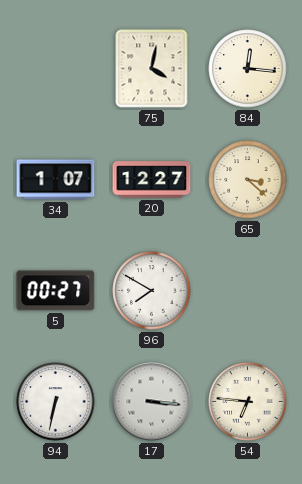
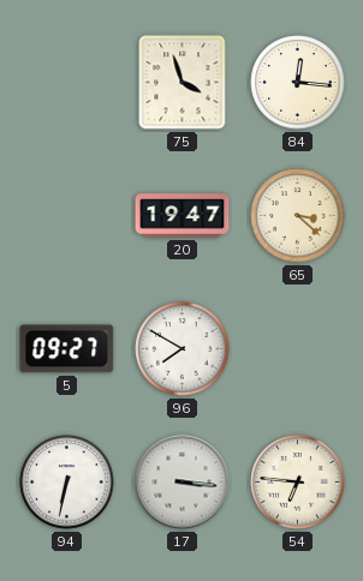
75: 4:02 -> 3:57 (183, 83)
34: 1:07 -> none (56, 180)
20: 12:27 -> 19:47 (183, 216)
5: 00:27 -> 09:27 (67, 349)
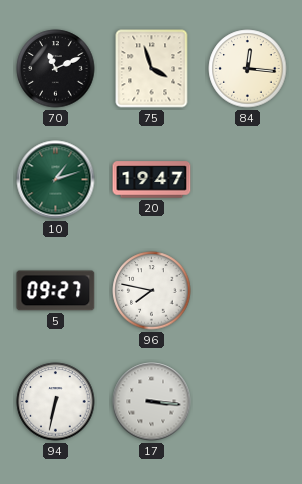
70: none -> 11:11 (56, 69)
10: none -> 1:12 (56, 180)
65: 3:22 -> none (298, 216)
96: 7:50 -> 7:47 (152, 291)
54: 6:46 -> none (298, 483)
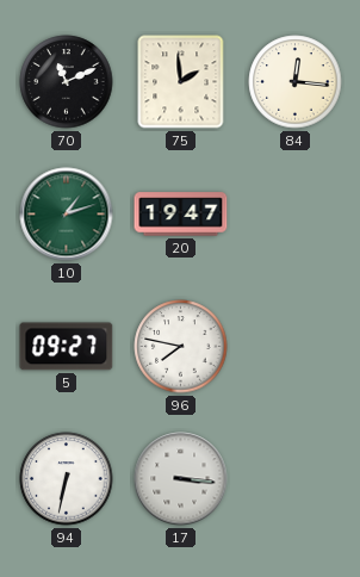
75: 3:57 -> 1:59 (181, 82)
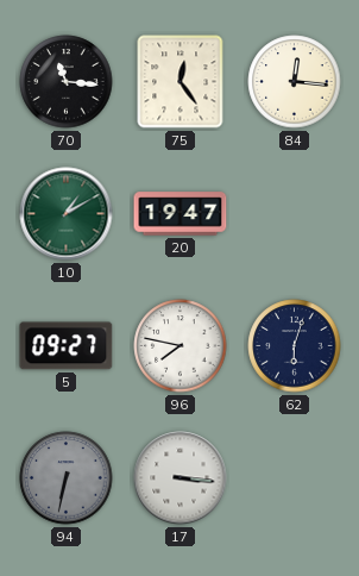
70: 11:11 -> 11:16 (67, 82)
75: 1:59 -> 12:24 (181, 82)
10: 1:12 -> 1:10 (67, 214)
62: none -> 6:03 (295, 346)
94 dial: white -> grey (67, 478)
